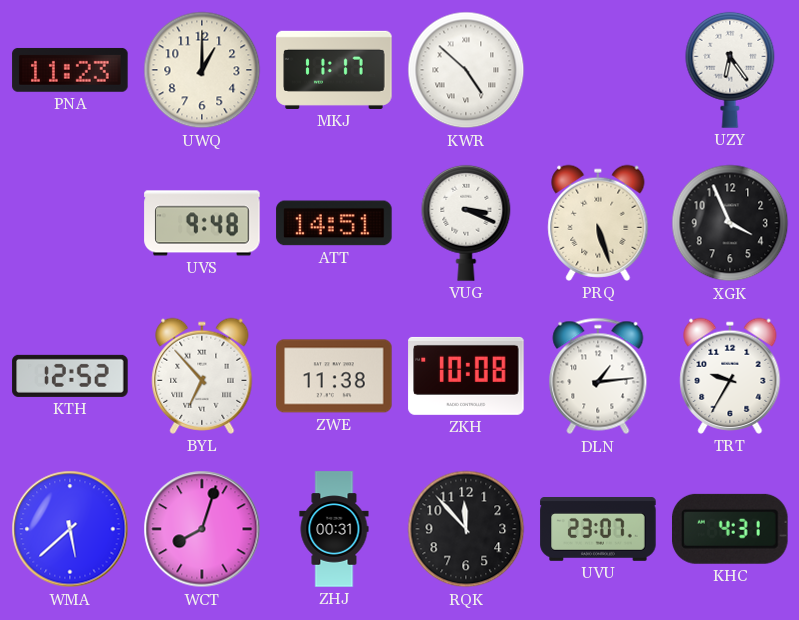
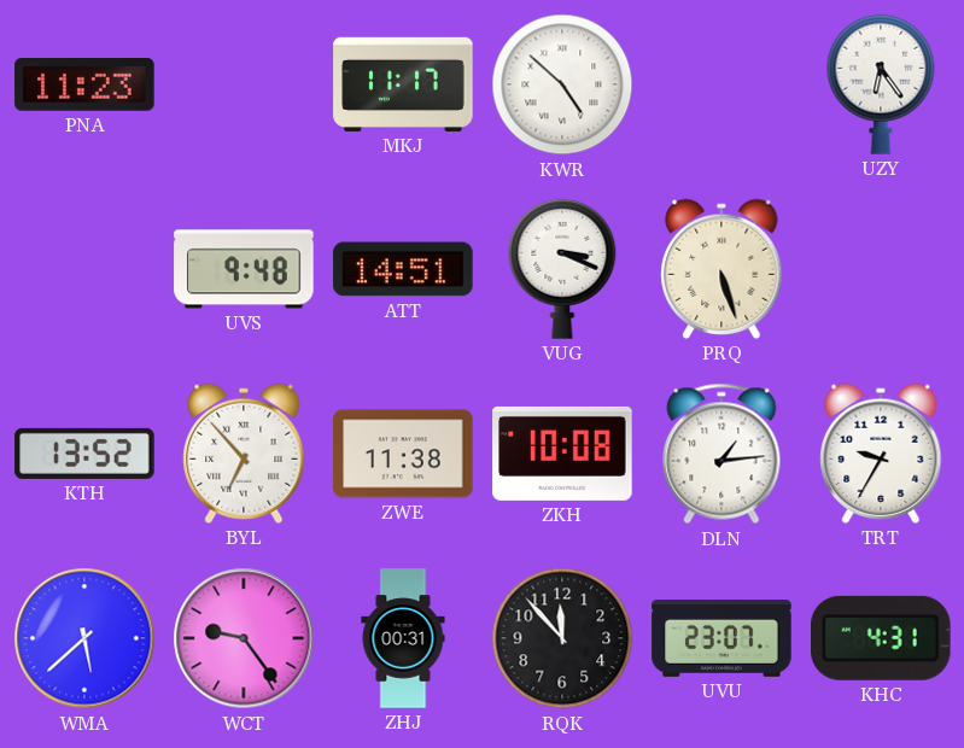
UWQ: 1:00 -> none (202, 70)
XGK: 3:56 -> none (730, 223)
KTH: 12:52 -> 13:52 (84, 454)
WCT: 8:03 -> 9:24 (244, 638)
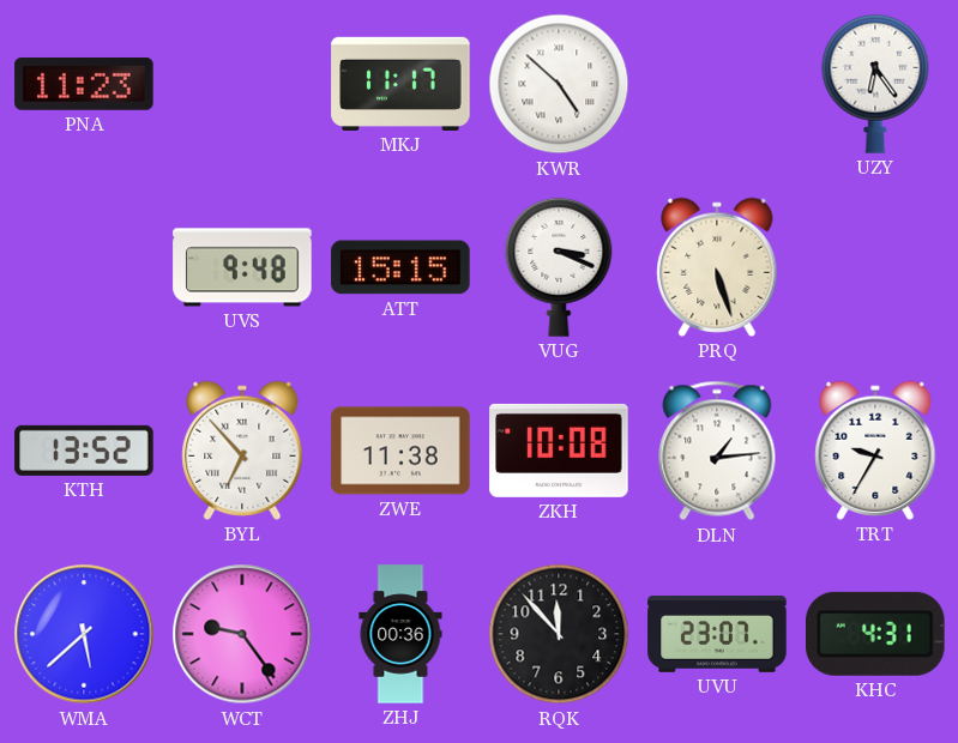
ATT: 14:51 -> 15:15 (400, 267)
ZHJ: 00:31 -> 00:36 (400, 634)
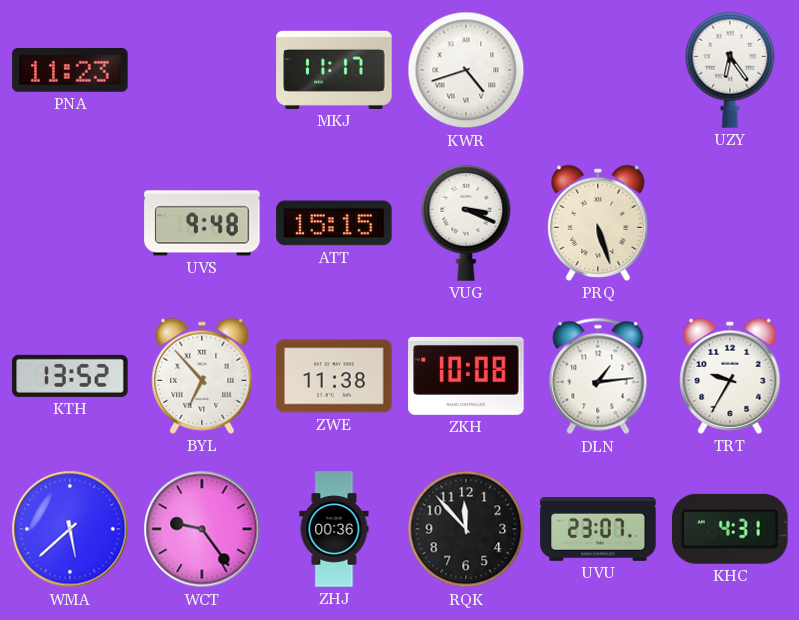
KWR: 4:52 -> 4:42 (466, 70)
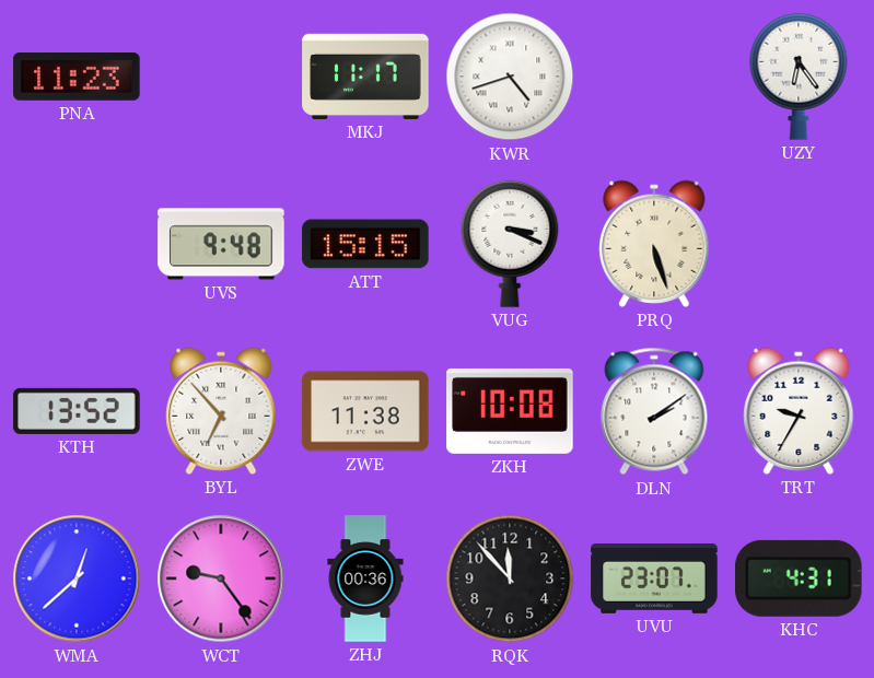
DLN: 1:14 -> 2:09 (654, 411)
WMA: 5:38 -> 12:38 (77, 578)
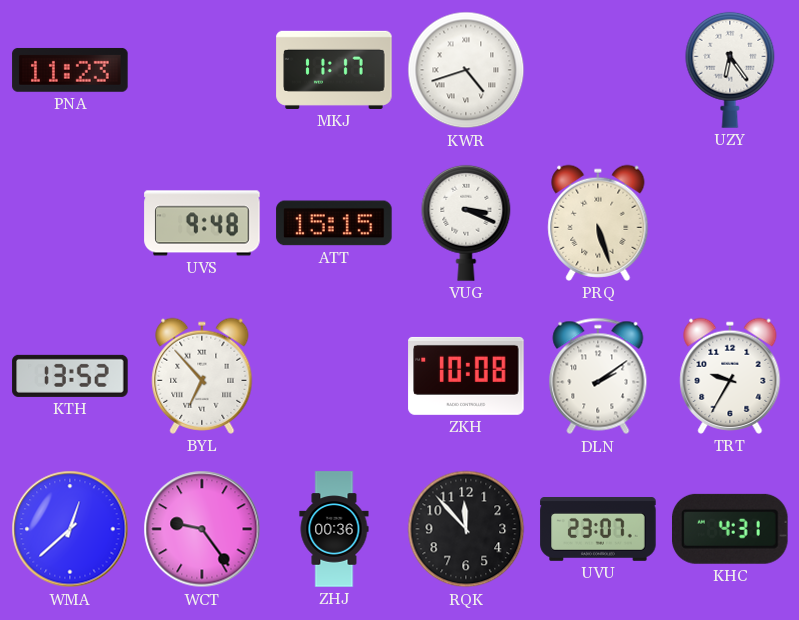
ZWE: 11:38 -> none (365, 411)
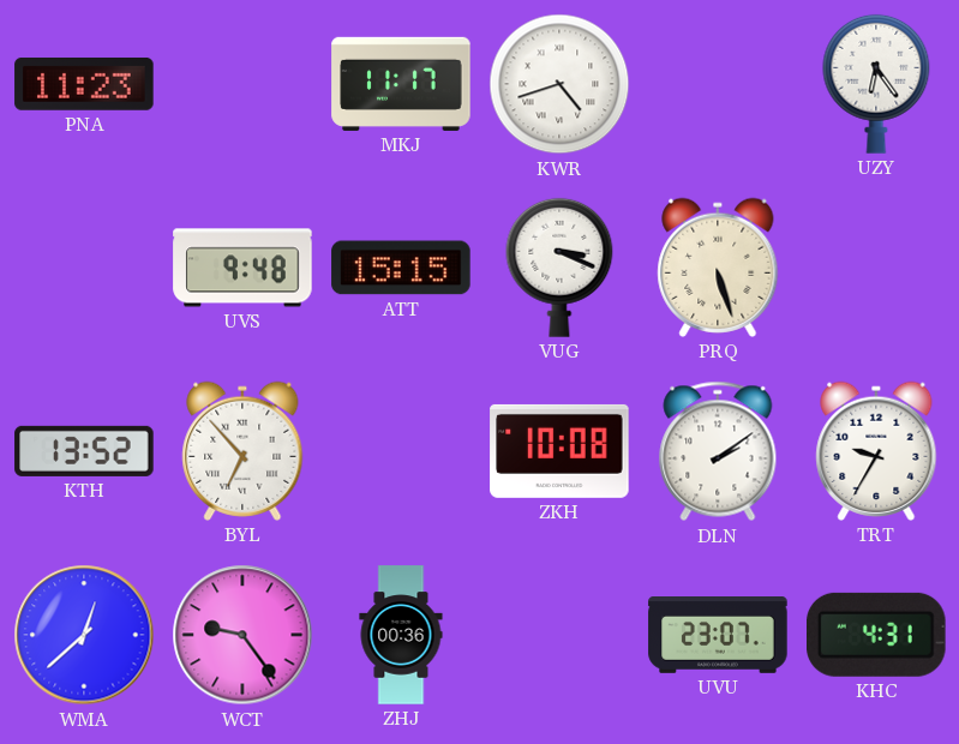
RQK: 11:53 -> none (466, 529)
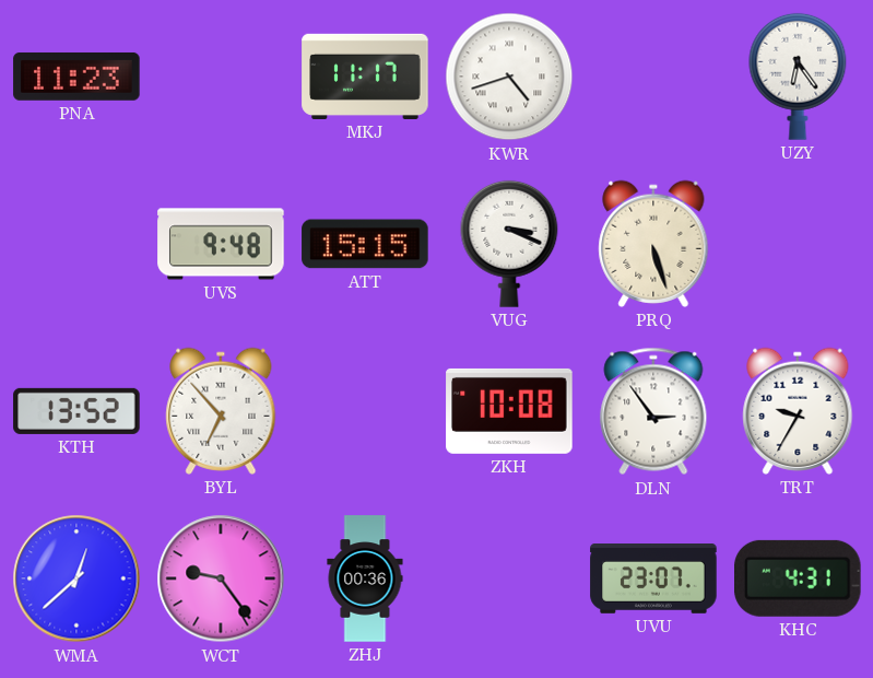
DLN: 2:09 -> 2:54 (653, 411)
